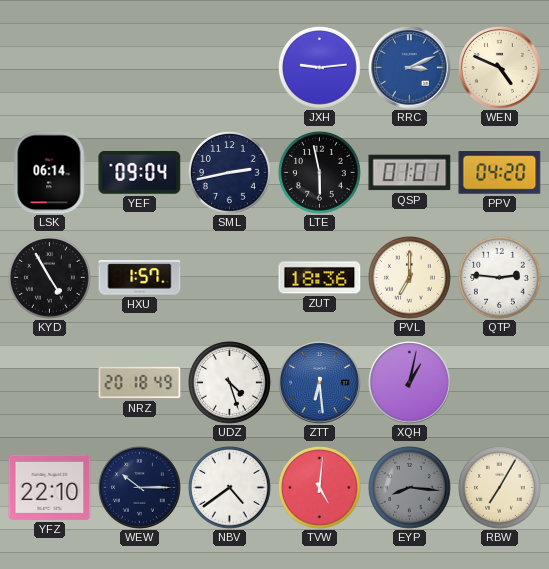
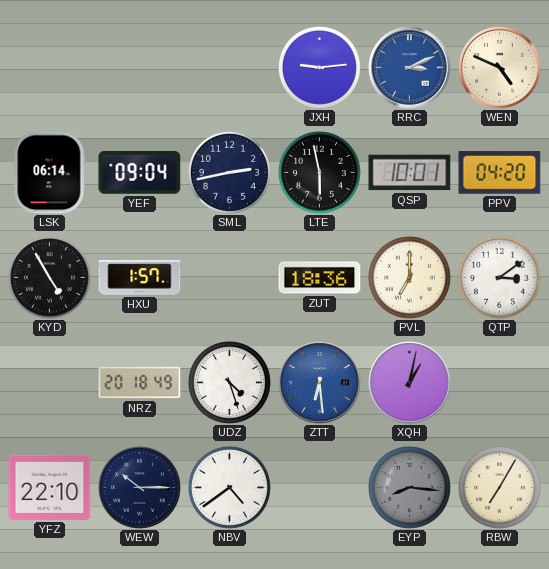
QSP: 01:01 -> 10:01 (410, 173)
QTP: 2:46 -> 3:09 (500, 278)
TVW: 5:01 -> none (320, 488)
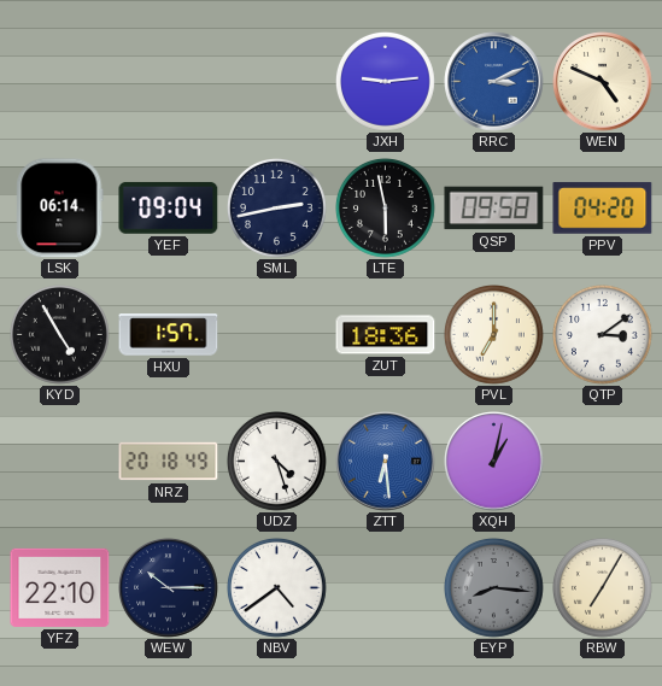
QSP: 10:01 -> 09:58 (494, 209)
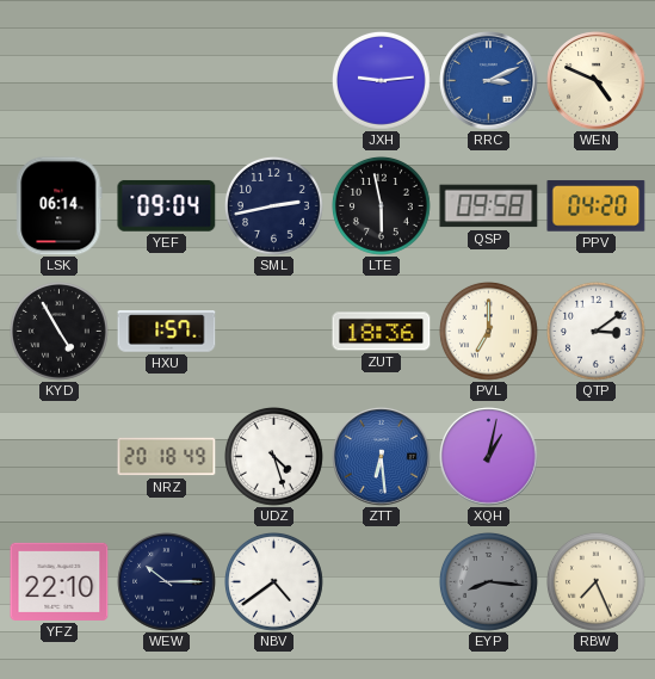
RBW: 7:05 -> 7:26 (597, 582)
